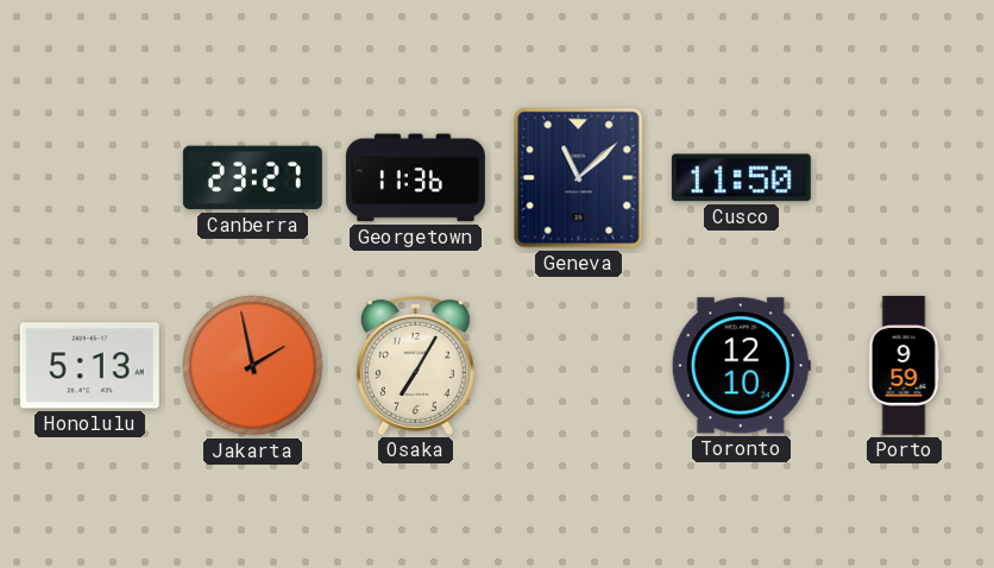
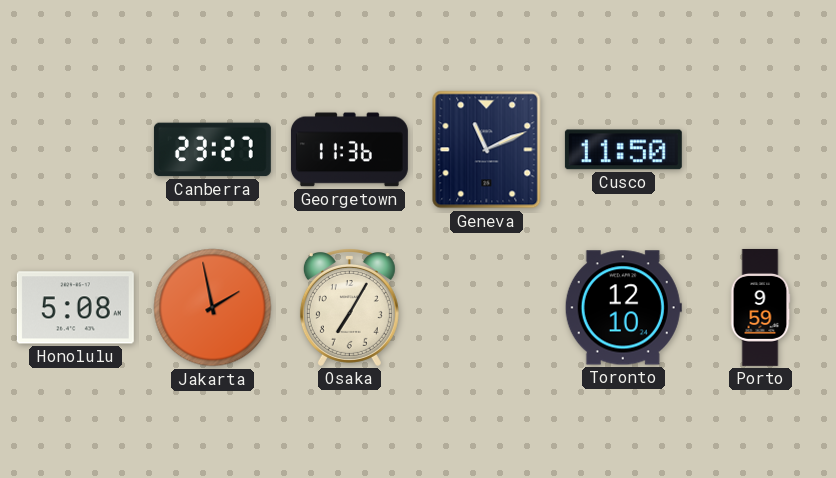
Geneva: 11:08 -> 11:11 (487, 150)
Honolulu: 5:13 -> 5:08 (75, 308)
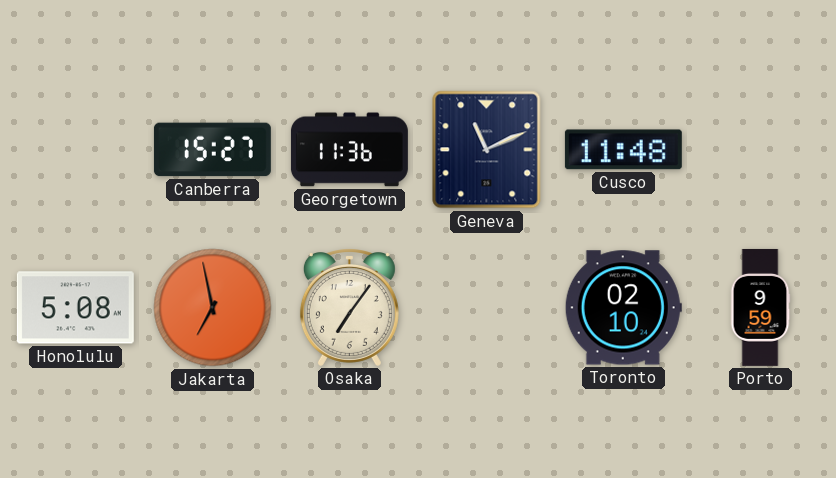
Canberra: 23:27 -> 15:27 (212, 150)
Cusco: 11:50 -> 11:48 (623, 150)
Jakarta: 1:58 -> 6:58 (213, 308)
Osaka: 7:05 -> 7:06 (349, 308)
Toronto: 12:10 -> 02:10 (623, 308)
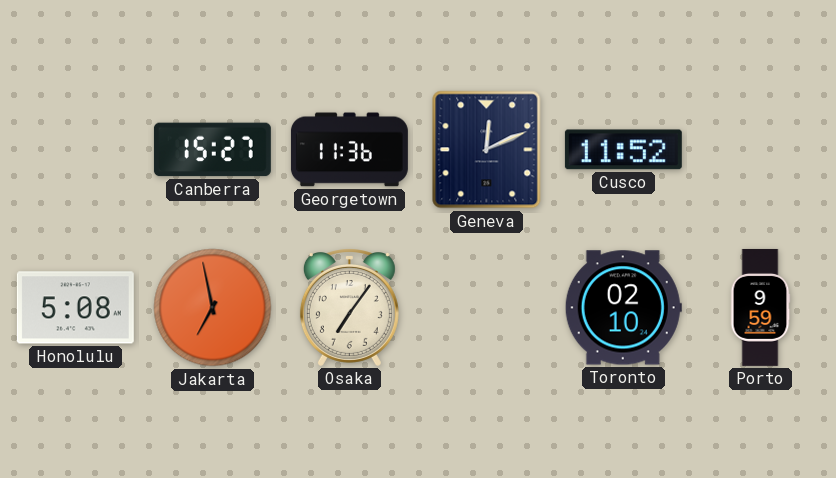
Geneva: 11:11 -> 12:11 (487, 150)
Cusco: 11:48 -> 11:52 (623, 150)
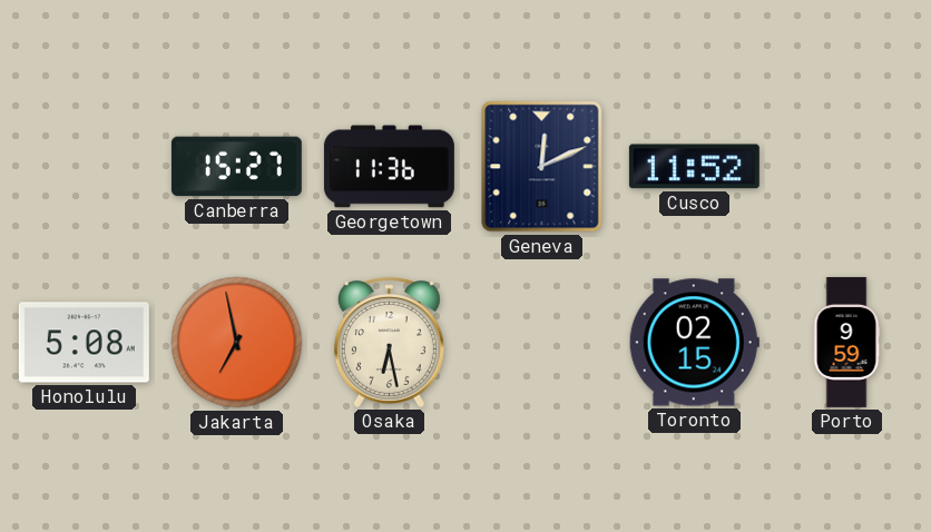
Osaka: 7:06 -> 6:28 (389, 343)
Toronto: 02:10 -> 02:15 (694, 343)
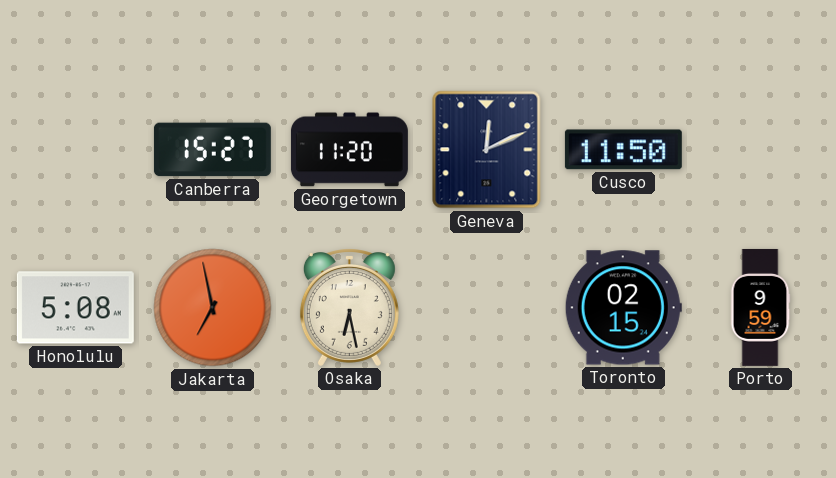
Georgetown: 11:36 -> 11:20 (349, 150)
Cusco: 11:52 -> 11:50 (623, 150)
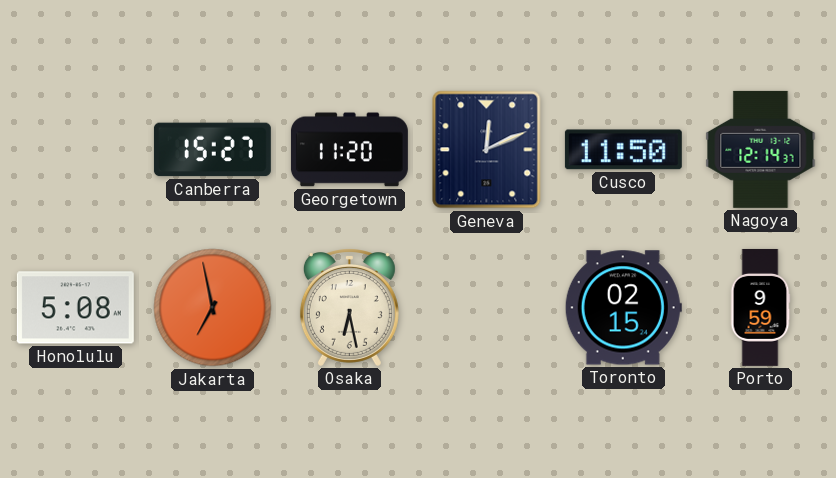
Nagoya: none -> 12:14 (761, 149)
